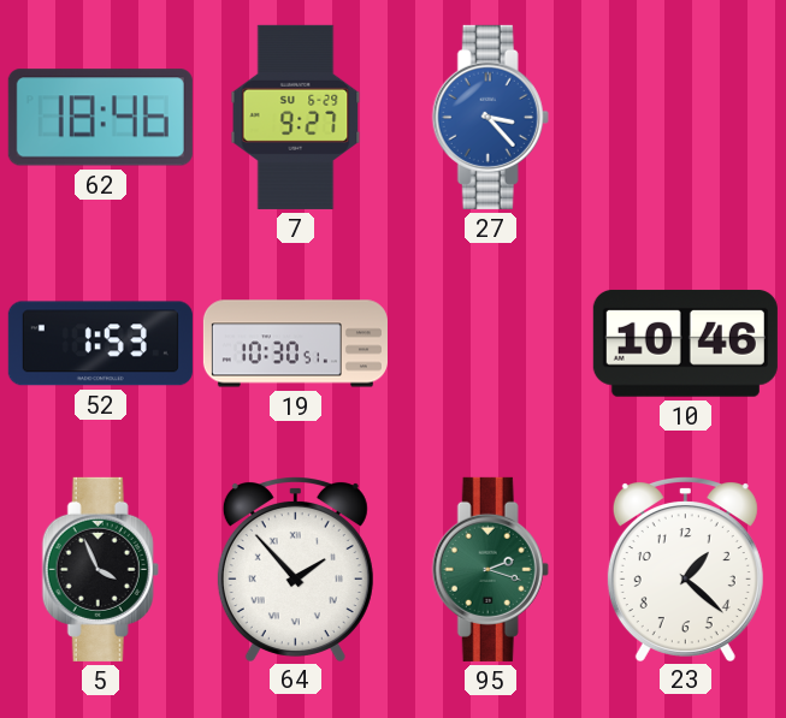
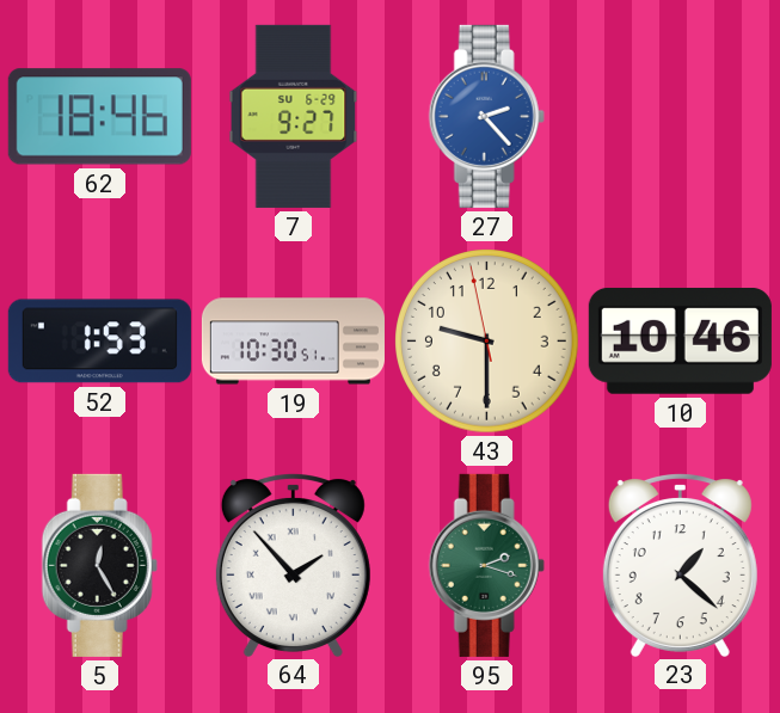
27: 3:23 -> 2:23 (486, 116)
43: none -> 9:29 (487, 342)
5: 3:56 -> 12:25 (99, 565)
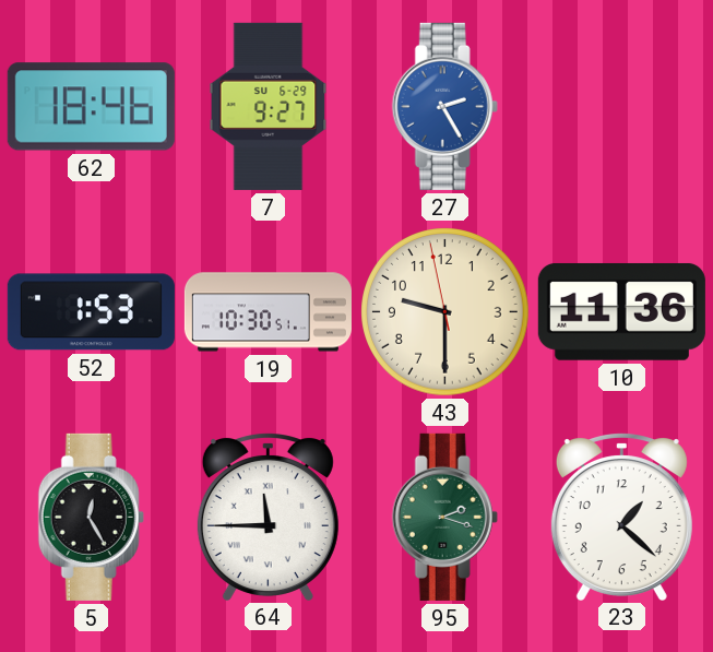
27: 2:23 -> 2:25 (444, 106)
10: 10:46 -> 11:36 (621, 311)
64: 1:53 -> 11:45 (268, 517)
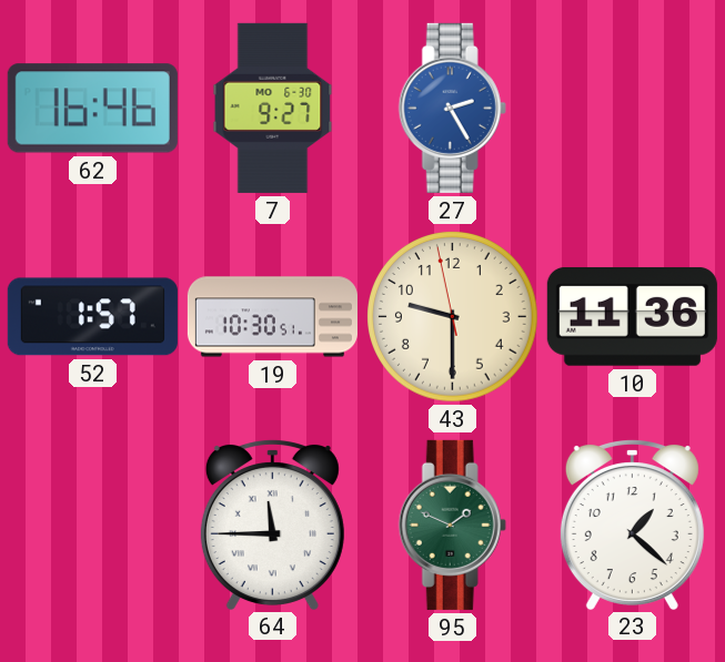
62: 18:46 -> 16:46 (92, 109)
7 date: SU 6-29 -> MO 6-30 (273, 108)
52: 1:53 -> 1:57 (92, 317)
5: 12:25 -> none (91, 517)
95: 2:18 -> 1:49 (452, 524)
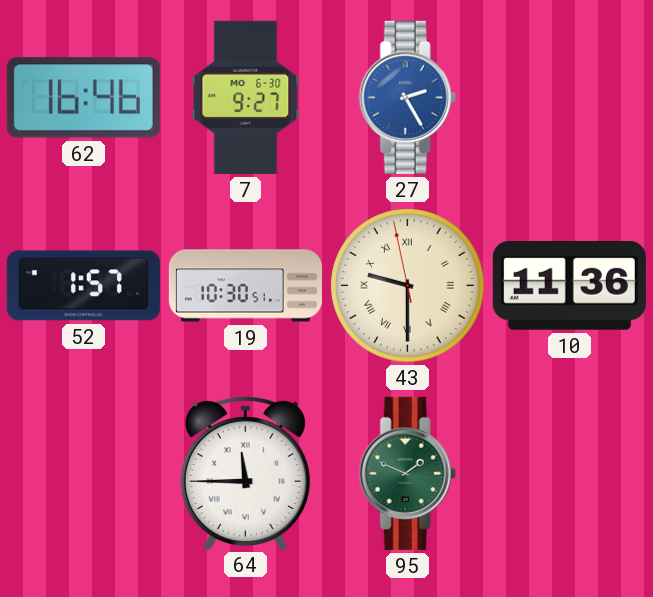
43 numerals: Arabic -> Roman (408, 286)
23: 1:22 -> none (632, 524)
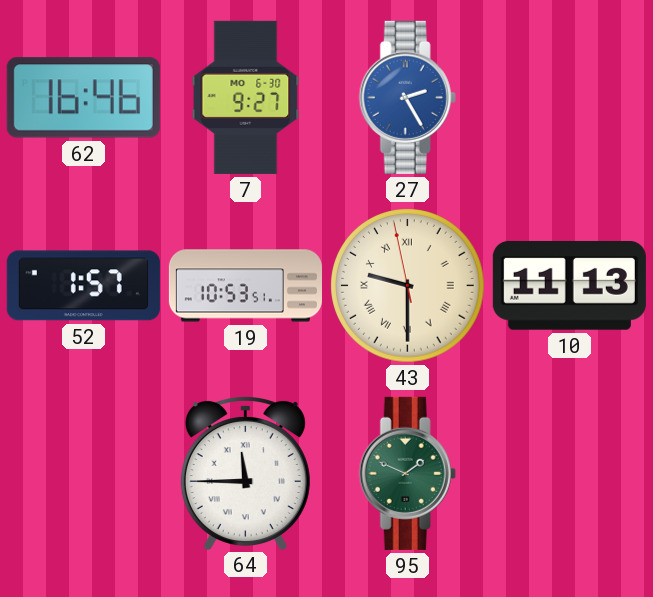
19: 10:30 -> 10:53 (245, 286)
10: 11:36 -> 11:13 (569, 285)
